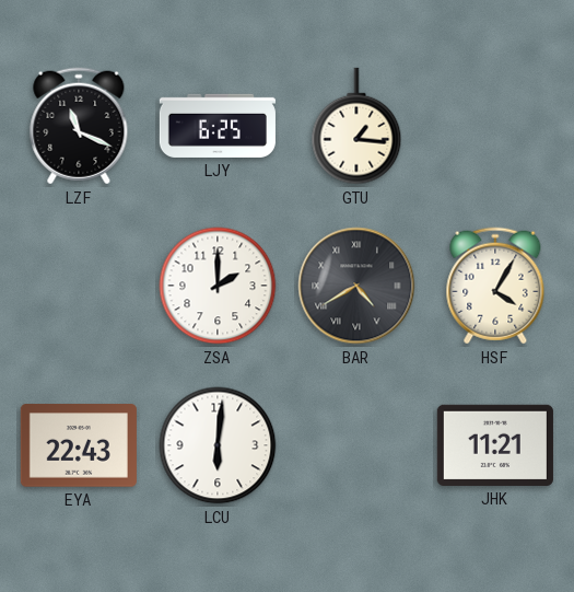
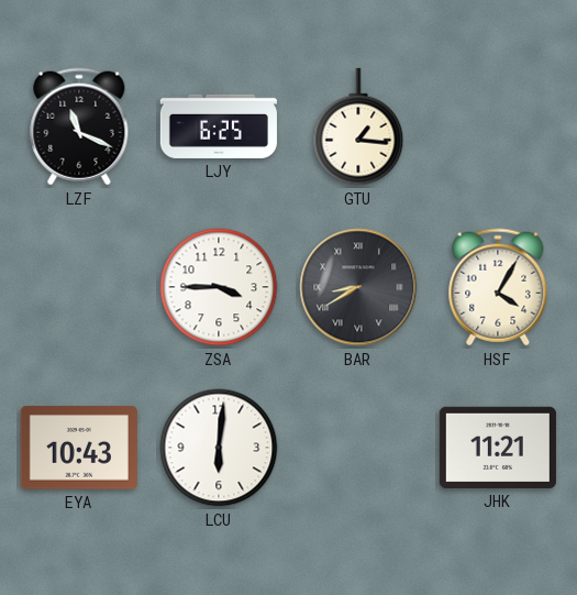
ZSA: 2:00 -> 3:45 (219, 287)
BAR: 4:40 -> 8:40 (358, 287)
EYA: 22:43 -> 10:43 (79, 448)
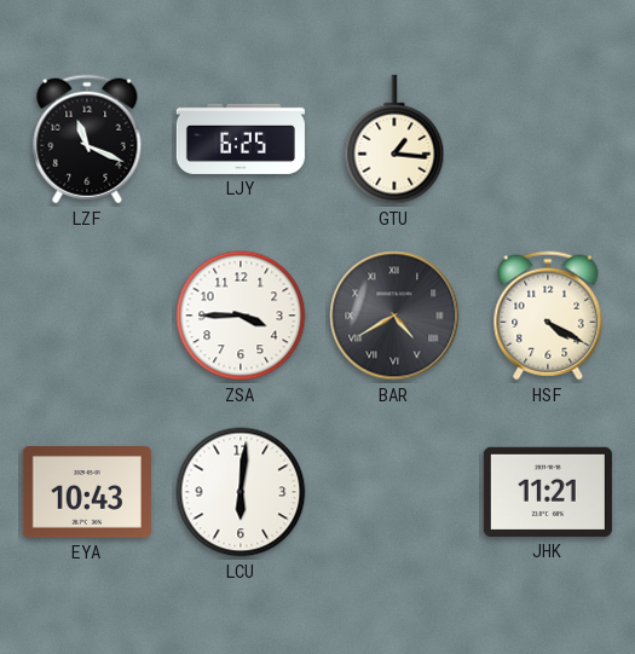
BAR: 8:40 -> 4:40 (394, 316)
HSF: 4:05 -> 4:20 (548, 316)
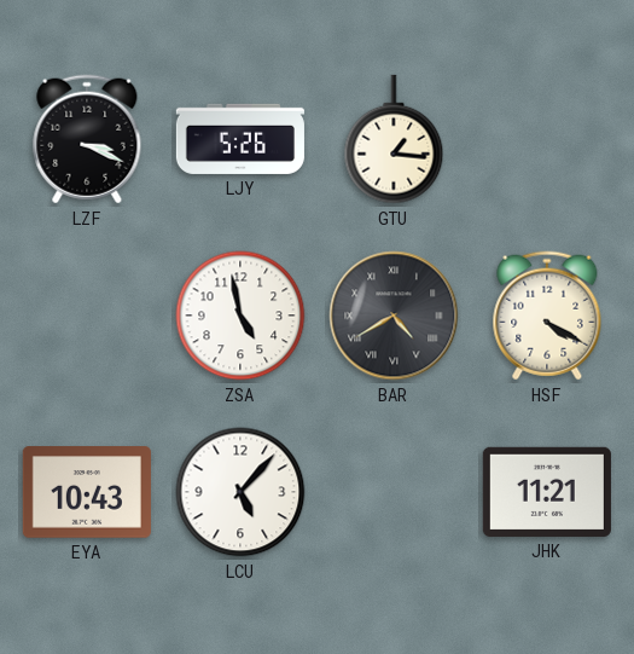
LZF: 11:19 -> 3:19 (87, 139)
LJY: 6:25 -> 5:26 (240, 139)
ZSA: 3:45 -> 4:58 (240, 316)
LCU: 6:01 -> 5:07 (240, 492)
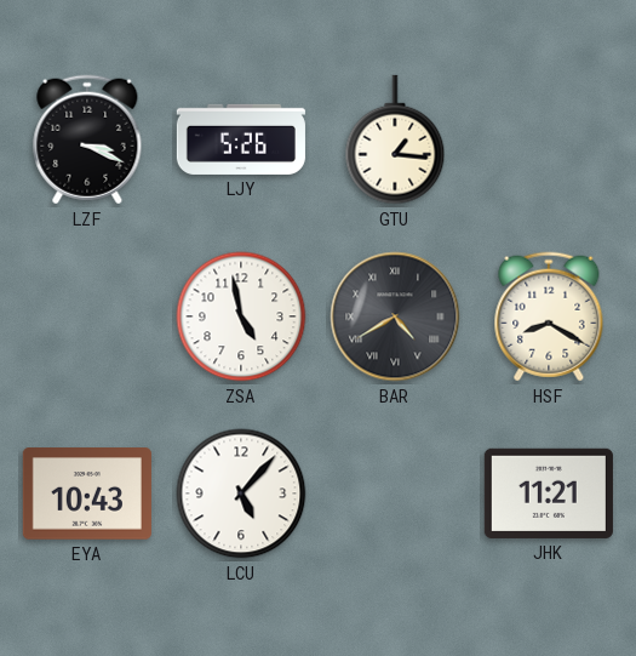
HSF: 4:20 -> 8:20 (549, 316)
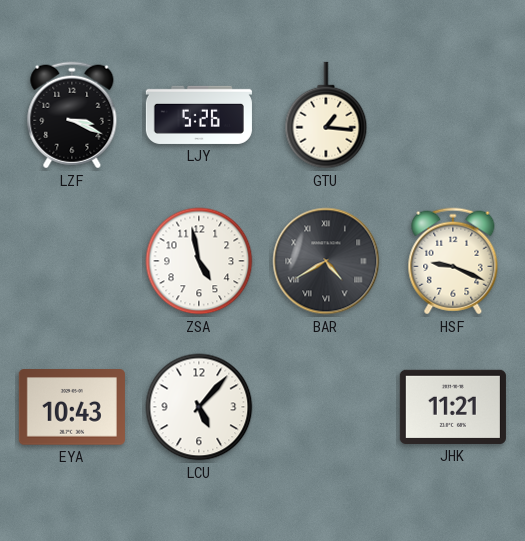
HSF: 8:20 -> 9:19 (453, 261)
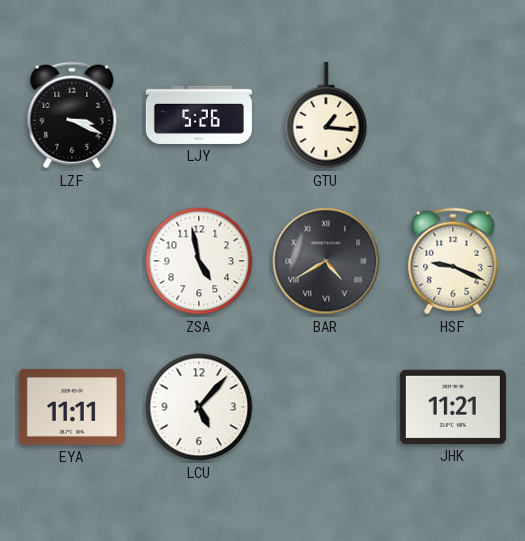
EYA: 10:43 -> 11:11 (72, 407)
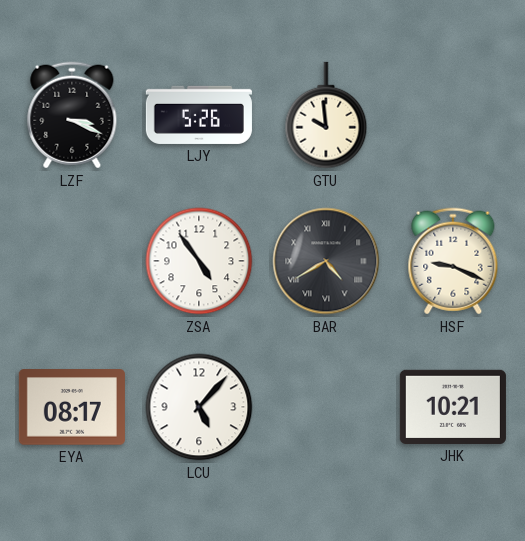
GTU: 1:16 -> 9:59 (326, 115)
ZSA: 4:58 -> 4:54 (199, 261)
EYA: 11:11 -> 08:17 (72, 407)
JHK: 11:21 -> 10:21 (453, 407)
